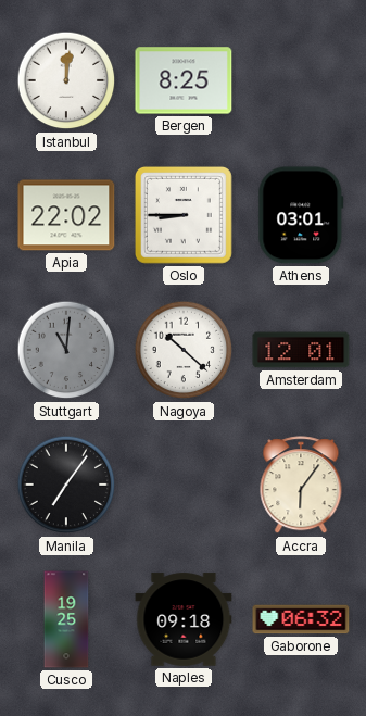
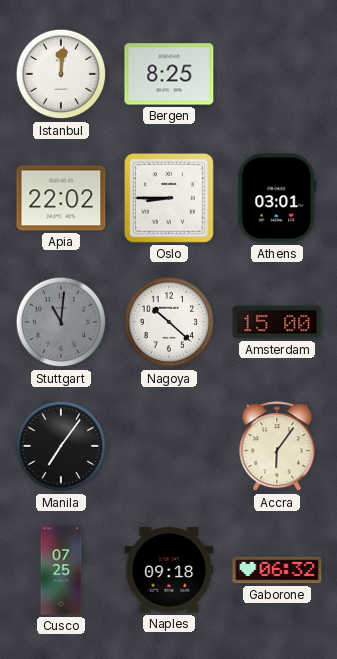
Amsterdam: 12:01 -> 15:00 (277, 322)
Cusco: 19:25 -> 07:25 (61, 570)
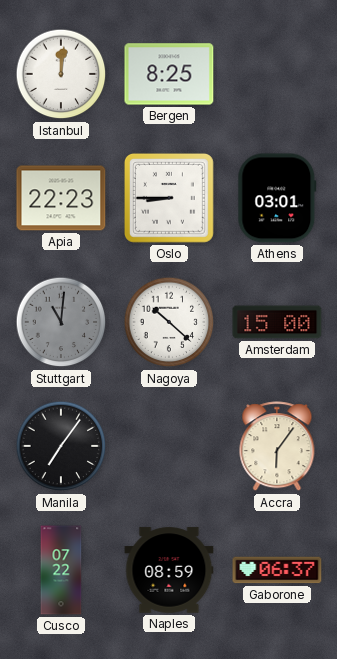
Apia: 22:02 -> 22:23 (61, 198)
Cusco: 07:25 -> 07:22 (61, 570)
Naples: 09:18 -> 08:59 (169, 570)
Gaborone: 06:32 -> 06:37 (277, 570)
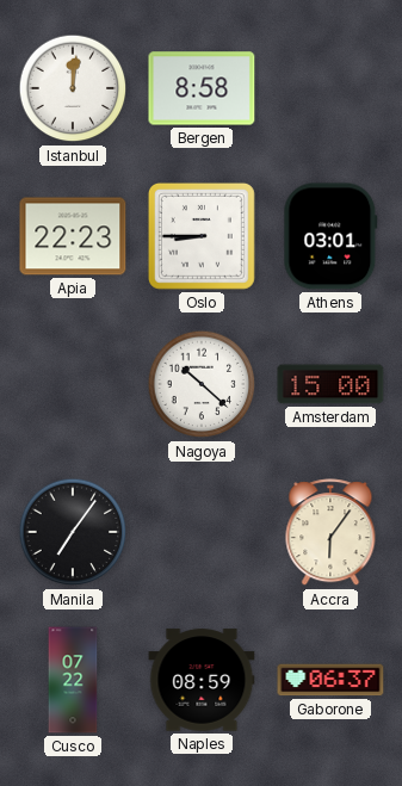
Bergen: 8:25 -> 8:58 (202, 88)
Stuttgart: 11:01 -> none (61, 322)
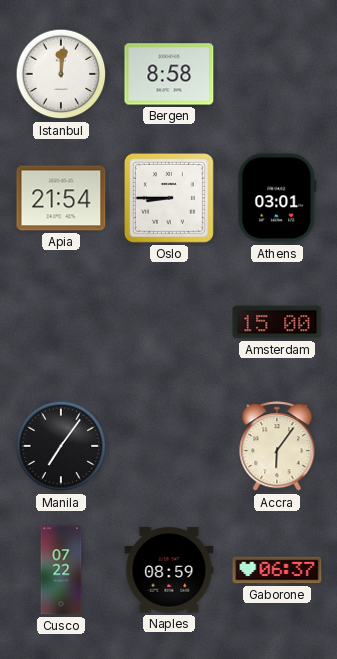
Apia: 22:23 -> 21:54 (61, 198)
Nagoya: 10:22 -> none (202, 384)
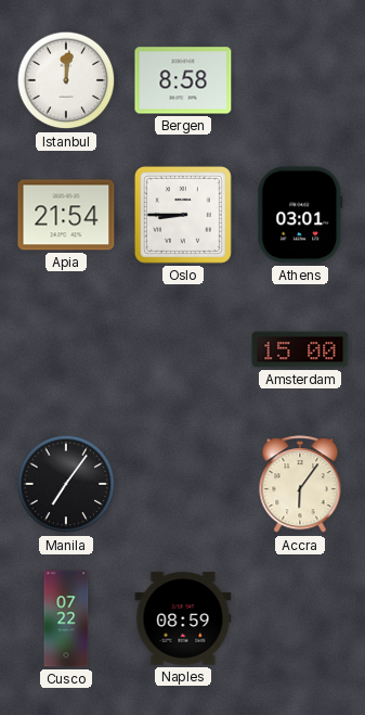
Gaborone: 06:37 -> none (277, 570)
